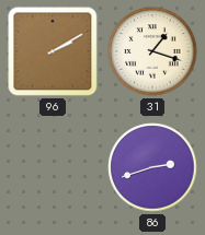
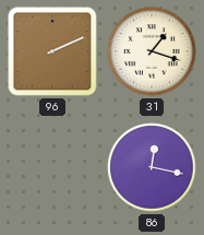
96: 2:10 -> 2:11 (52, 51)
86: 2:42 -> 12:17 (152, 167)
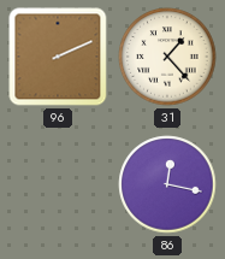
31: 1:18 -> 1:23 (167, 57)
